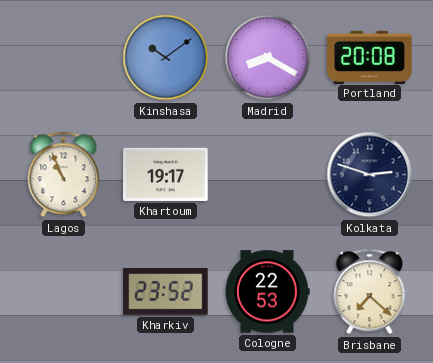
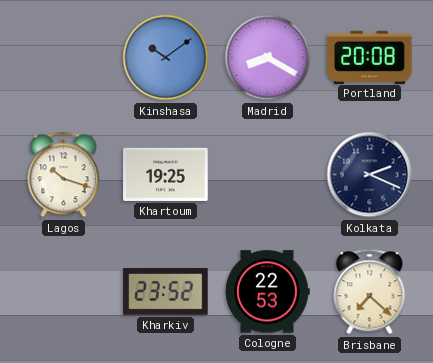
Lagos: 10:56 -> 10:18 (64, 175)
Khartoum: 19:17 -> 19:25 (166, 174)
Kolkata: 2:48 -> 2:19 (370, 175)
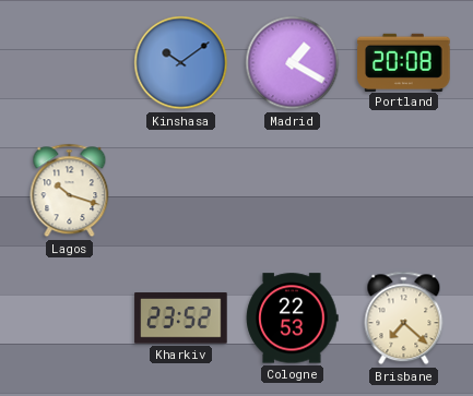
Madrid: 8:20 -> 1:20 (293, 63)
Khartoum: 19:25 -> none (166, 174)
Kolkata: 2:19 -> none (370, 175)
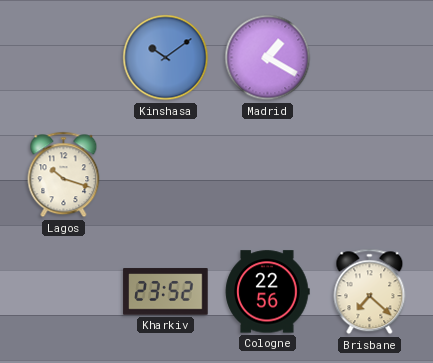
Portland: 20:08 -> none (404, 62)
Cologne: 22:53 -> 22:56 (267, 292)
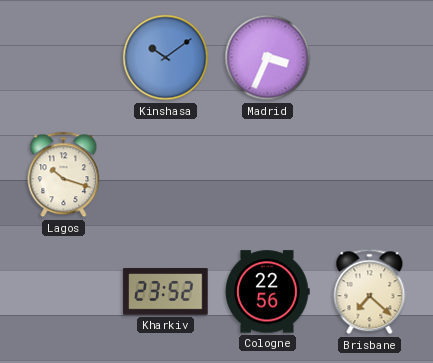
Madrid: 1:20 -> 3:34 (268, 58)
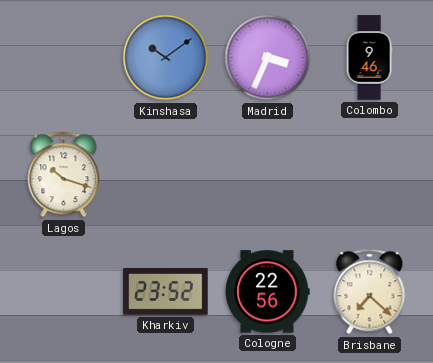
Colombo: none -> 9:46 (369, 58)
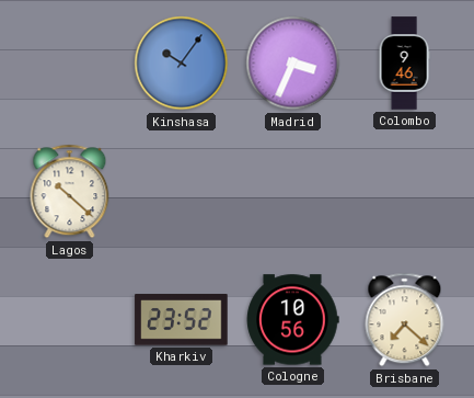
Kinshasa: 10:09 -> 10:06 (182, 64)
Lagos: 10:18 -> 10:22 (70, 192)
Cologne: 22:56 -> 10:56 (292, 320)
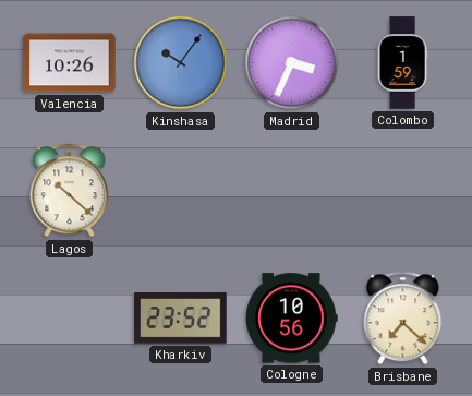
Valencia: none -> 10:26 (70, 63)
Colombo: 9:46 -> 1:59 (402, 63)
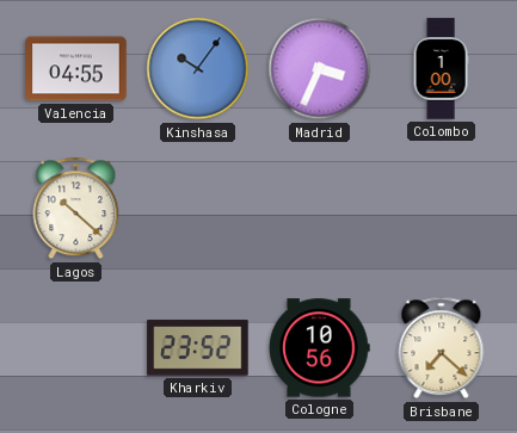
Valencia: 10:26 -> 04:55 (76, 69)
Colombo: 1:59 -> 1:00 (441, 69)
